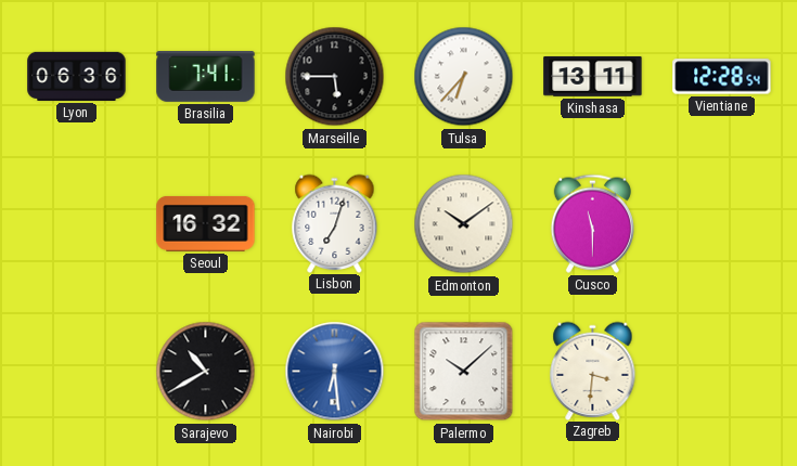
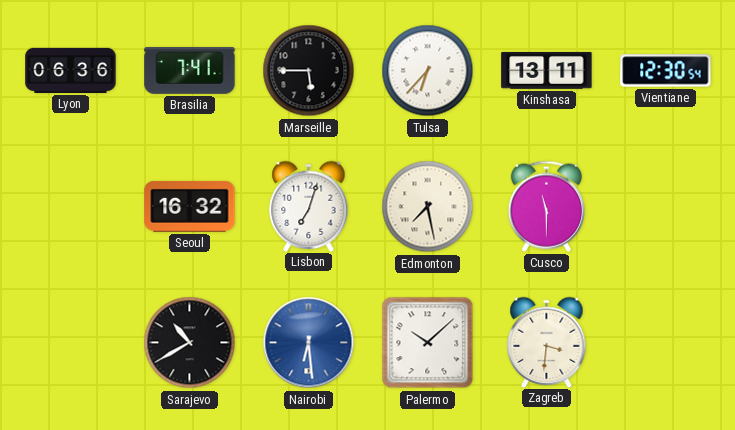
Vientiane: 12:28 -> 12:30 (666, 71)
Edmonton: 10:09 -> 7:28 (428, 207)
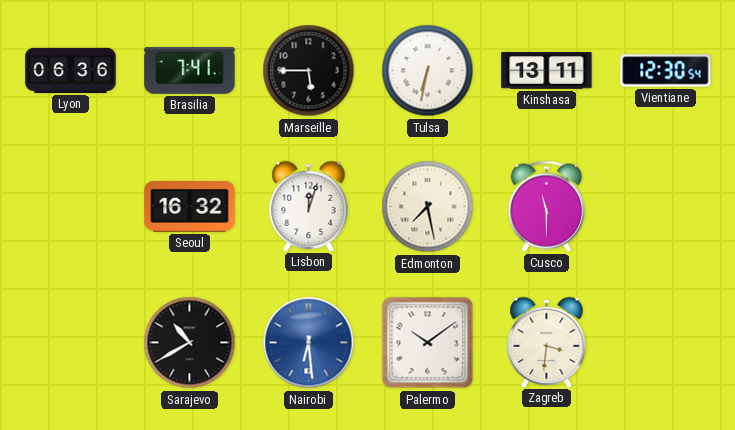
Tulsa: 6:37 -> 6:32 (428, 71)
Lisbon: 7:03 -> 12:03 (309, 206)
Palermo: 10:08 -> 10:09 (428, 343)
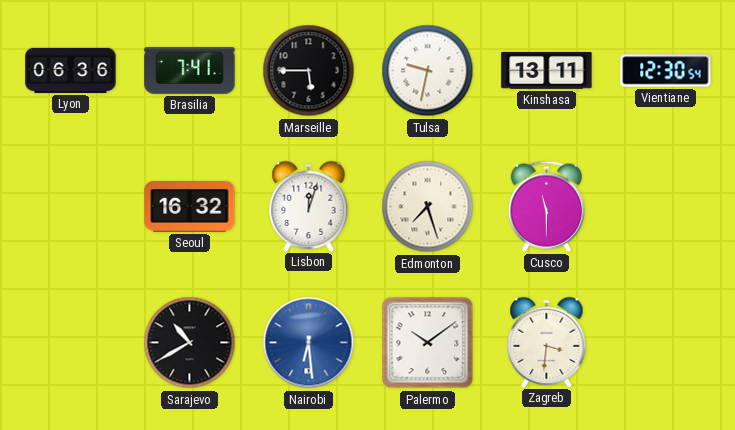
Tulsa: 6:32 -> 9:32 (428, 71)
Edmonton: 7:28 -> 7:27 (428, 207)
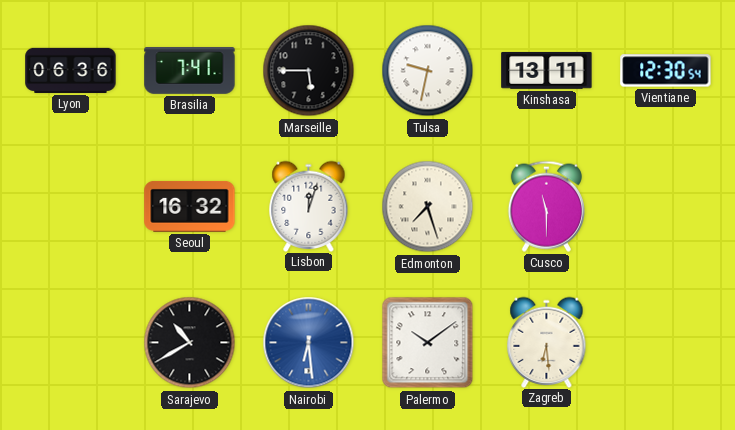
Zagreb: 3:31 -> 6:29 (547, 342)
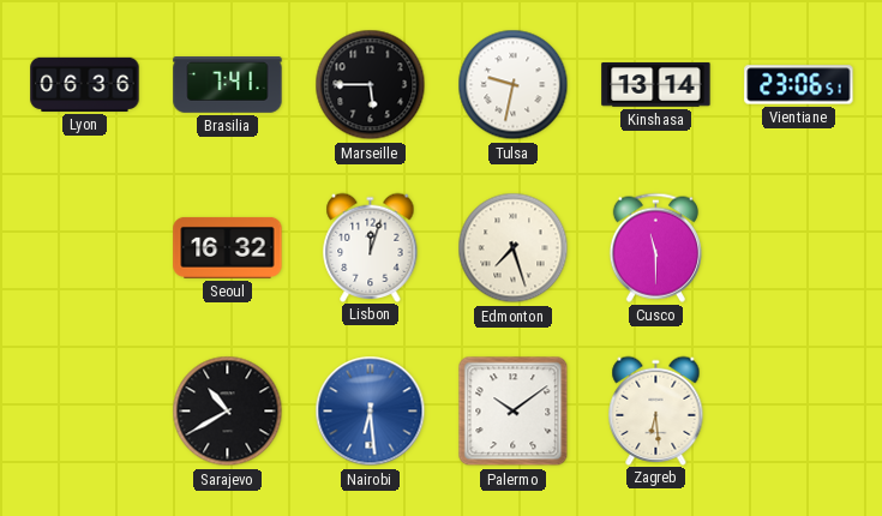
Kinshasa: 13:11 -> 13:14 (656, 84)
Vientiane: 12:30 -> 23:06 (799, 85)
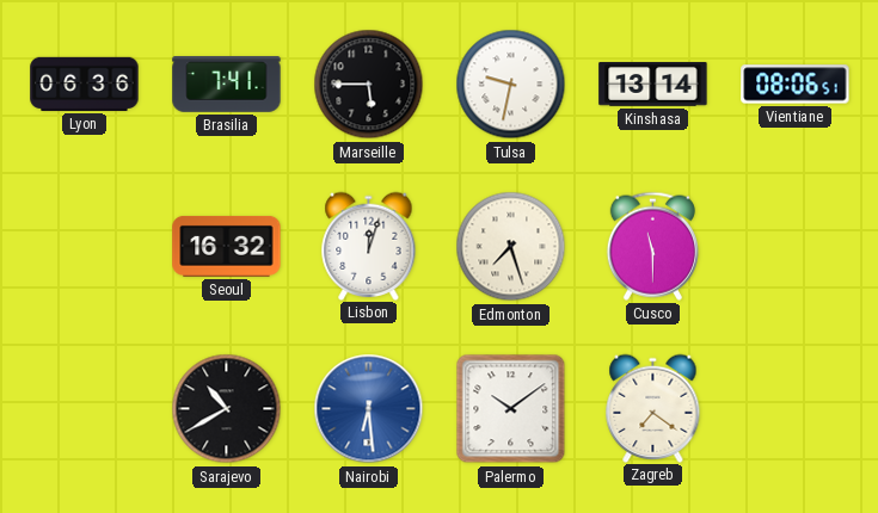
Vientiane: 23:06 -> 08:06 (796, 85)
Zagreb: 6:29 -> 7:21 (653, 408)
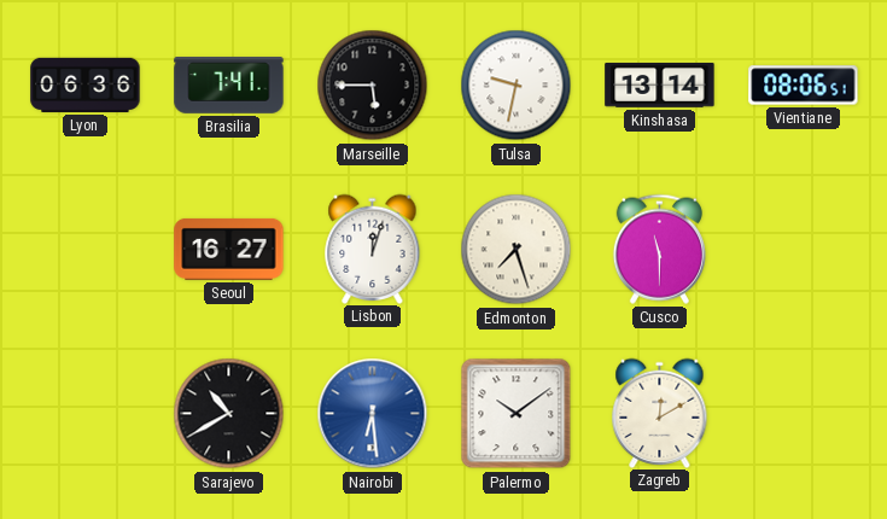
Seoul: 16:32 -> 16:27 (229, 249)
Zagreb: 7:21 -> 12:10 (660, 413)
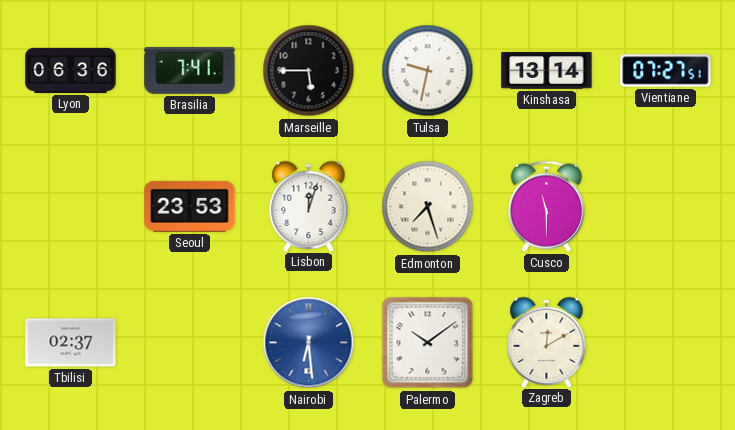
Vientiane: 08:06 -> 07:27 (666, 71)
Seoul: 16:27 -> 23:53 (190, 206)
Tbilisi: none -> 02:37 (71, 343)
Sarajevo: 10:40 -> none (229, 414)
